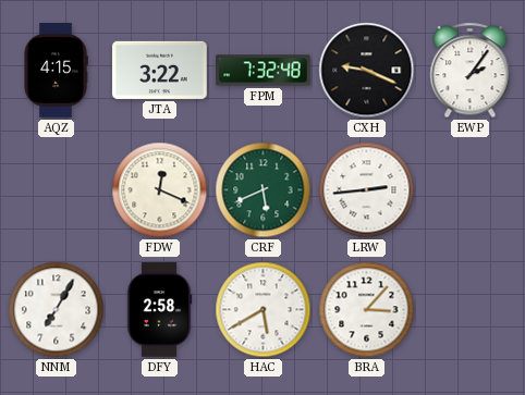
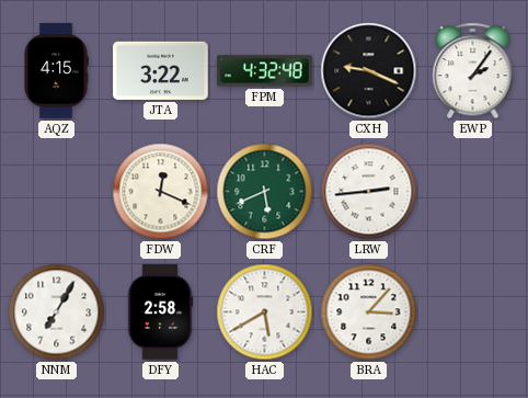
FPM: 7:32 -> 4:32 (265, 71)
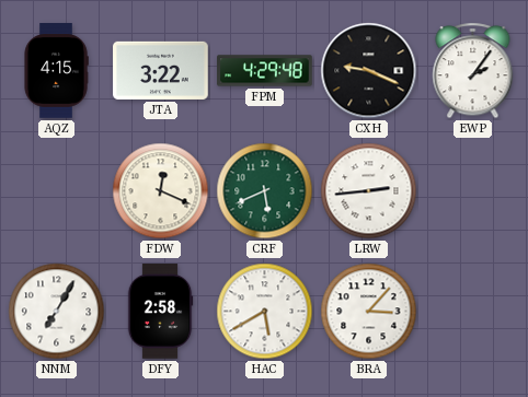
FPM: 4:32 -> 4:29 (265, 71)
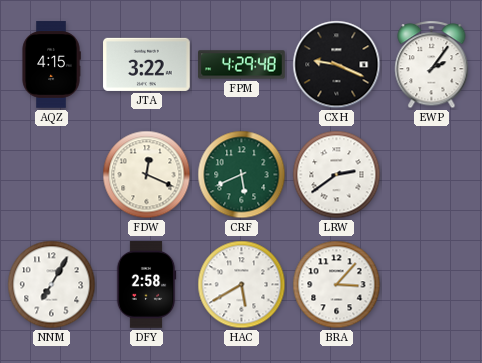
LRW: 2:44 -> 2:39 (337, 175)
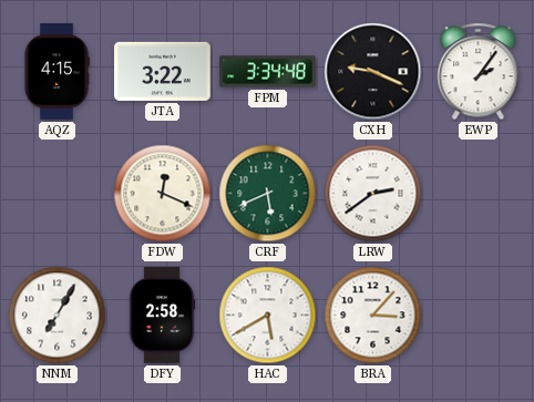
FPM: 4:29 -> 3:34 (268, 72)
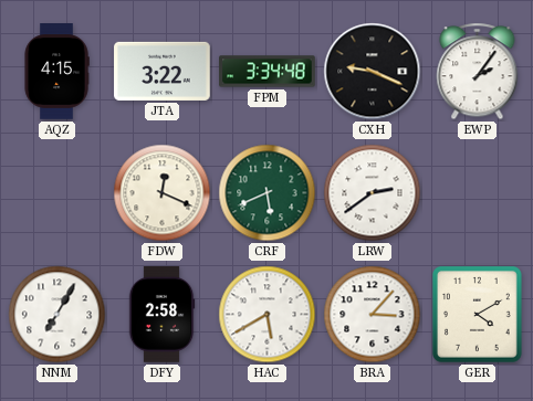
GER: none -> 4:10 (478, 315)
